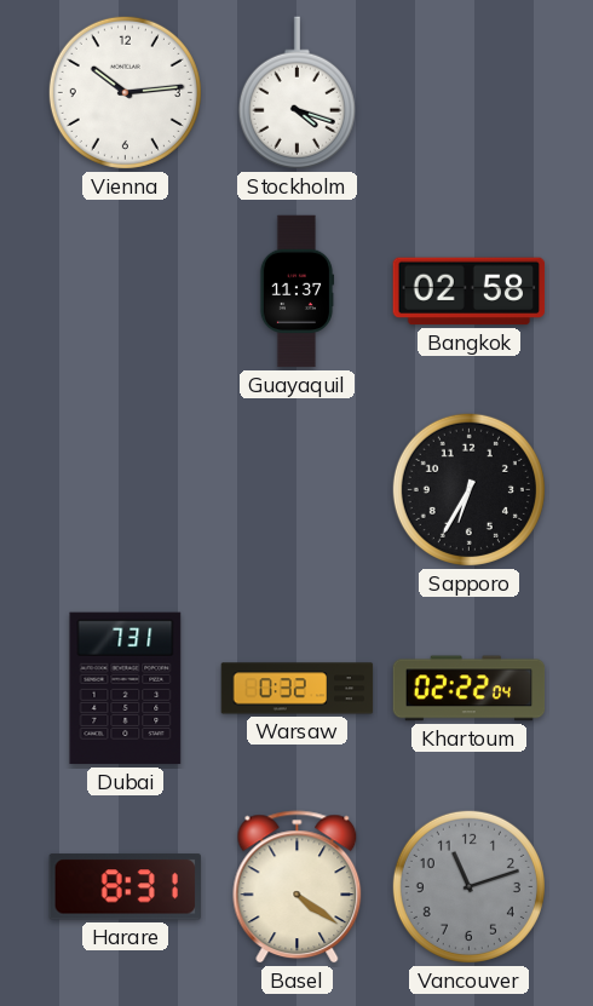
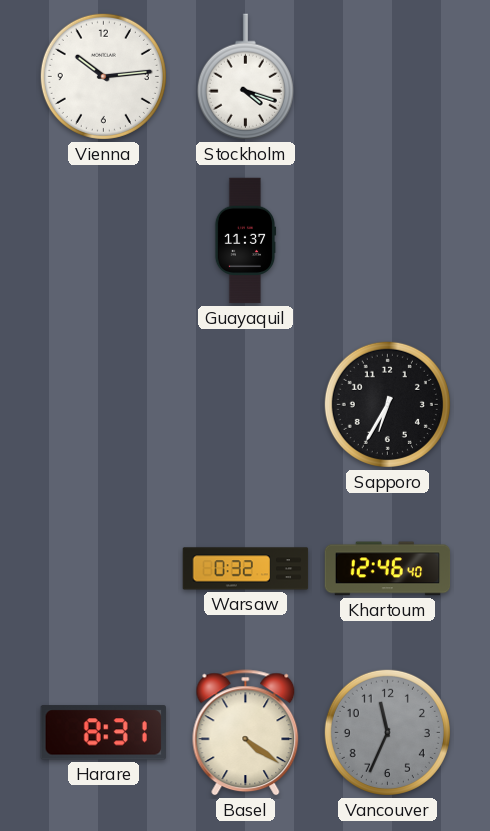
Bangkok: 02:58 -> none (470, 292)
Dubai: 7:31 -> none (126, 689)
Khartoum: 02:22 -> 12:46 (388, 569)
Vancouver: 11:12 -> 11:34 (387, 732)
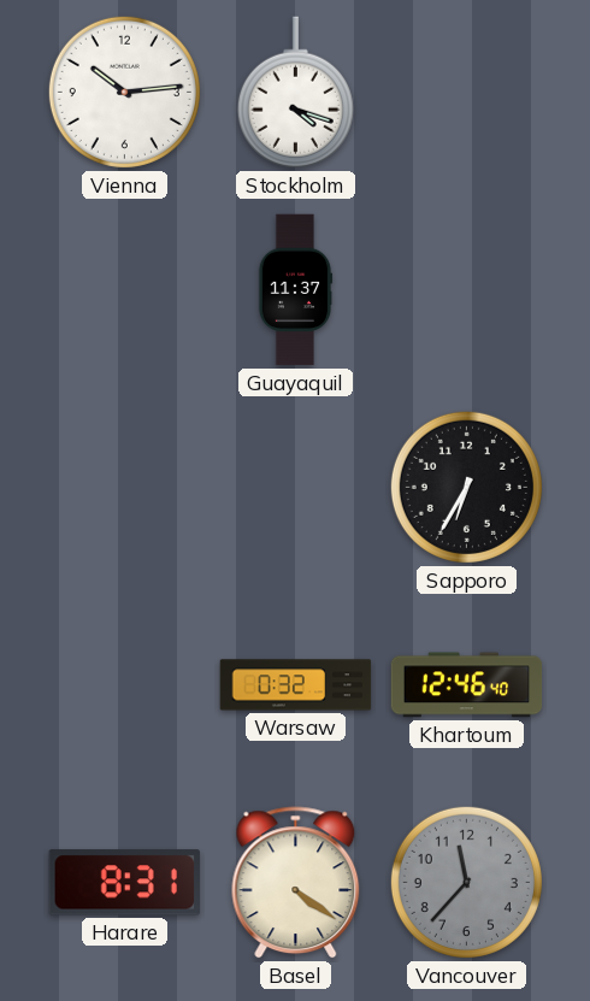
Vancouver: 11:34 -> 11:37 (466, 882)
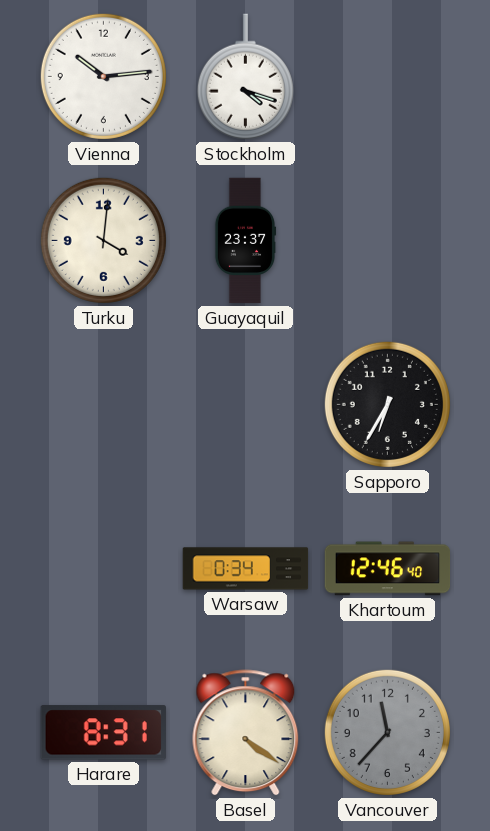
Turku: none -> 4:01 (103, 240)
Guayaquil: 11:37 -> 23:37 (245, 241)
Warsaw: 0:32 -> 0:34 (246, 569)
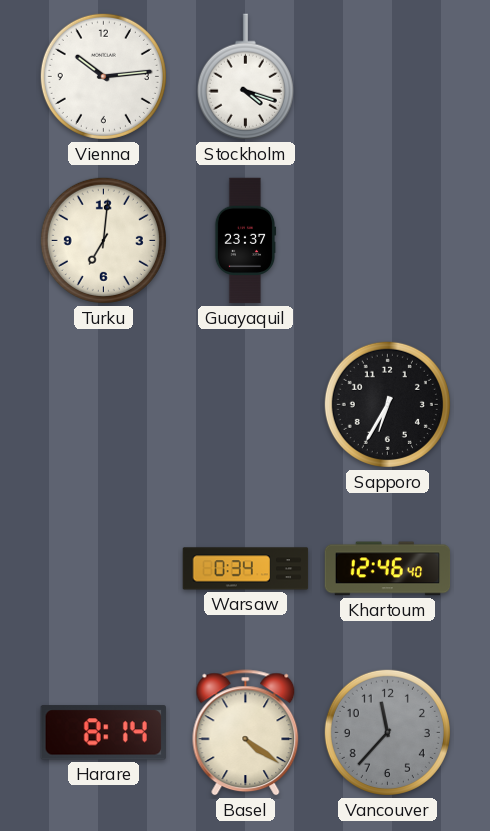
Turku: 4:01 -> 7:01 (103, 240)
Harare: 8:31 -> 8:14 (103, 733)
